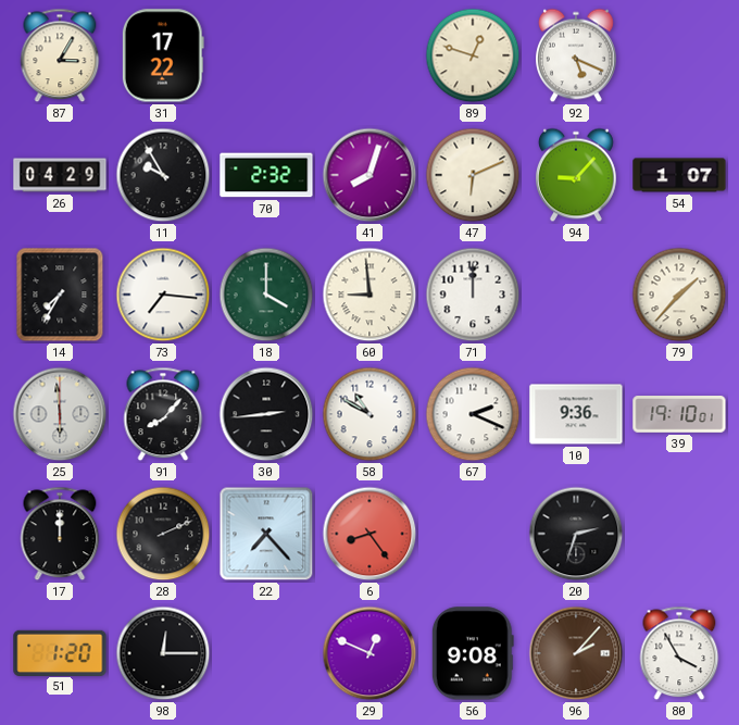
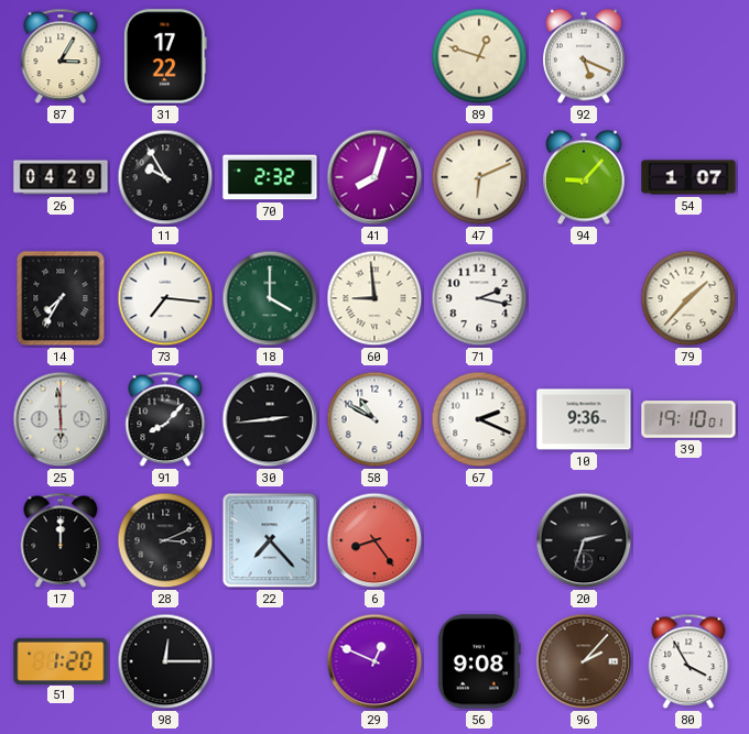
71: 12:00 -> 2:17 (479, 298)
28: 2:11 -> 3:11 (165, 540)
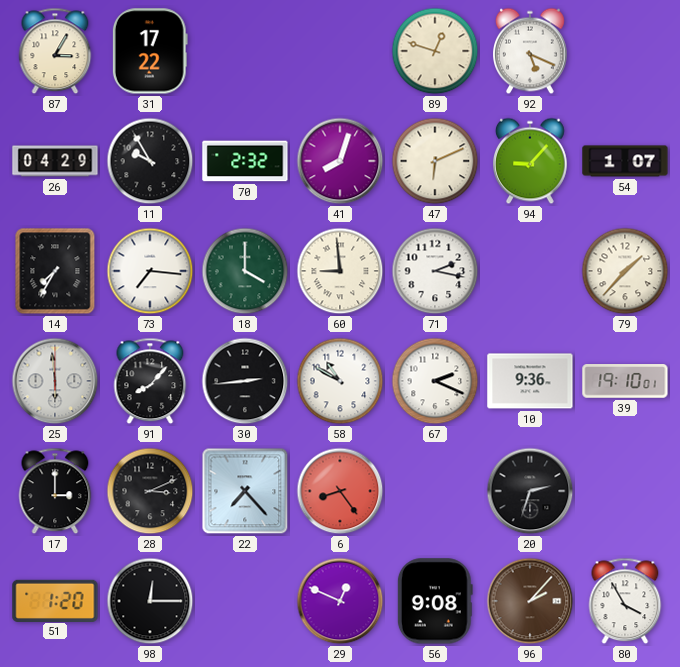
17: 12:00 -> 3:00 (55, 491)
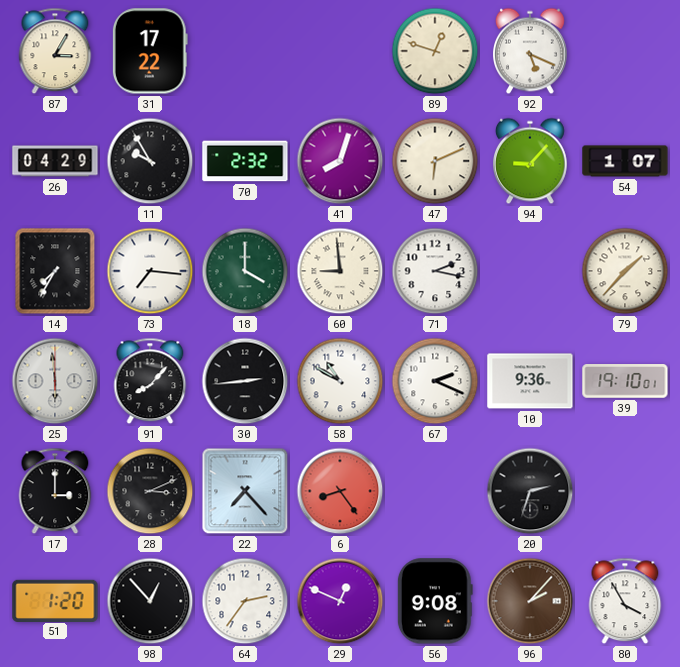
98: 12:15 -> 12:53 (150, 601)
64: none -> 2:36 (245, 601)
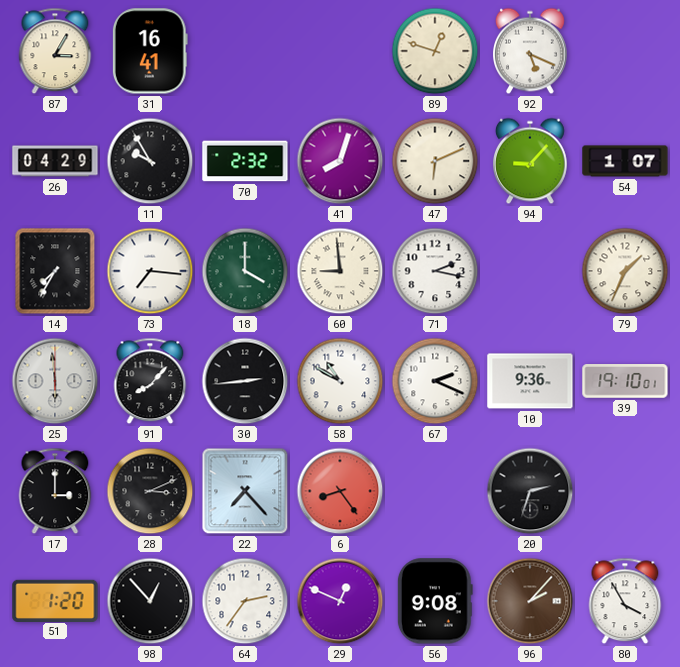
31: 17:22 -> 16:41 (150, 51)
79: 1:37 -> 1:34 (625, 271)
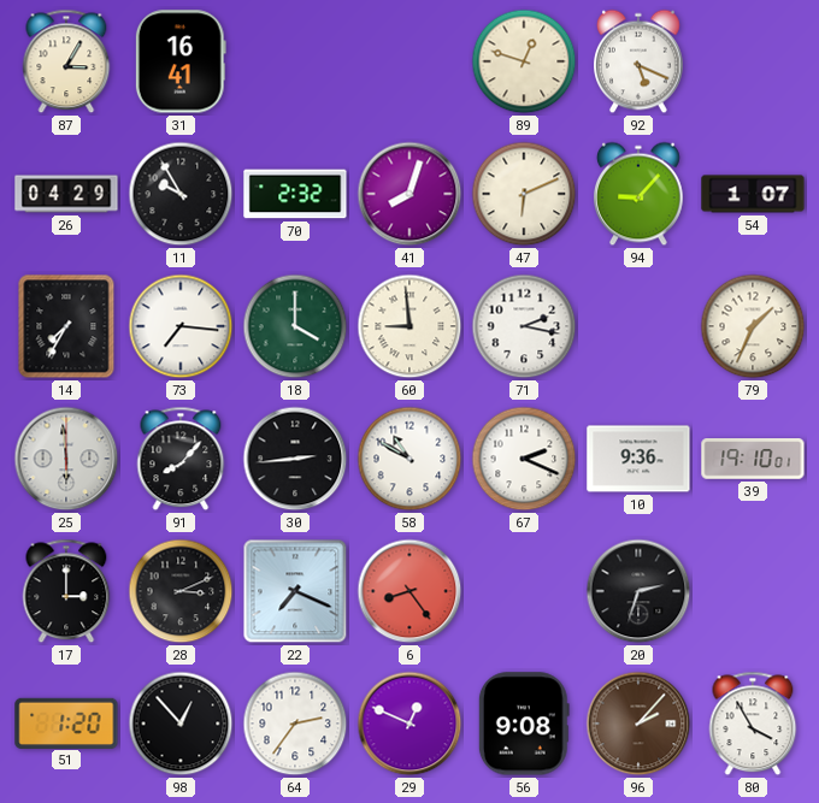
22: 7:23 -> 7:19 (295, 591)
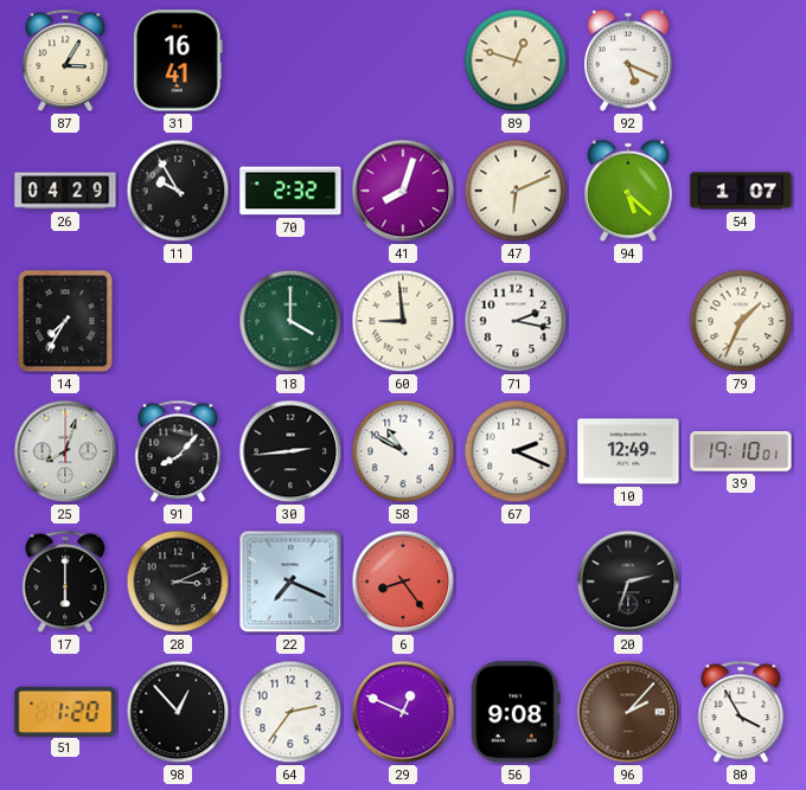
94: 9:07 -> 5:22 (629, 191)
73: 7:16 -> none (181, 326)
25: 5:59 -> 8:03 (65, 451)
10: 9:36 -> 12:49 (628, 451)
17: 3:00 -> 6:00 (65, 582)
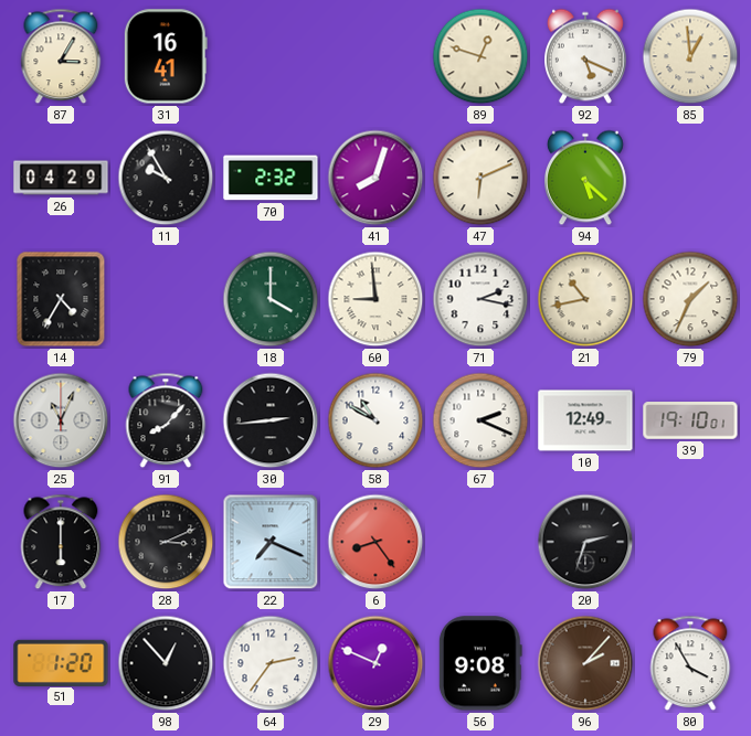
85: none -> 12:59 (690, 56)
54: 1:07 -> none (741, 191)
14: 7:35 -> 4:35 (61, 299)
21: none -> 10:43 (585, 299)
25: 8:03 -> 11:04 (61, 420)
